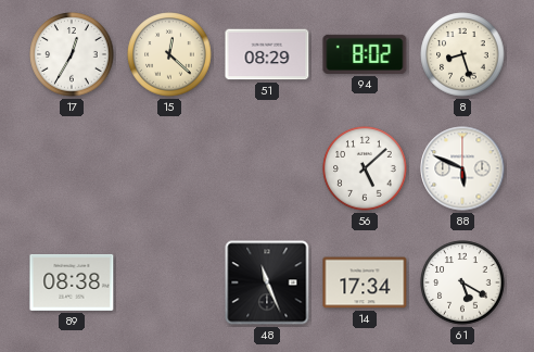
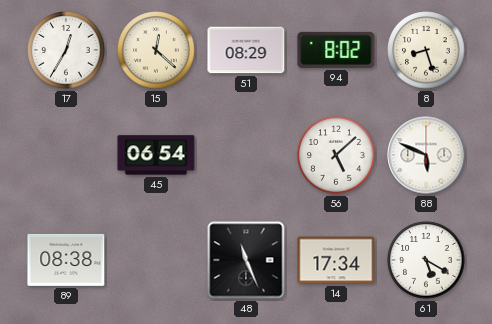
45: none -> 06:54 (156, 155)
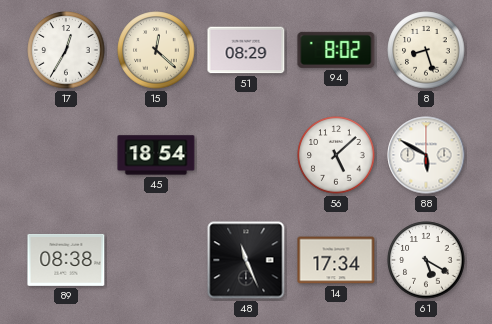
45: 06:54 -> 18:54 (156, 155)
88: 5:49 -> 5:50 (426, 155)
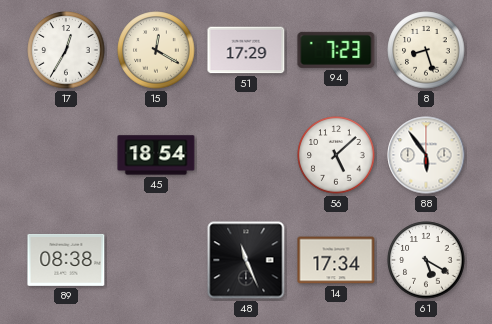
15: 12:22 -> 12:20 (156, 50)
51: 08:29 -> 17:29 (246, 50)
94: 8:02 -> 7:23 (336, 50)
88: 5:50 -> 5:54 (426, 155)
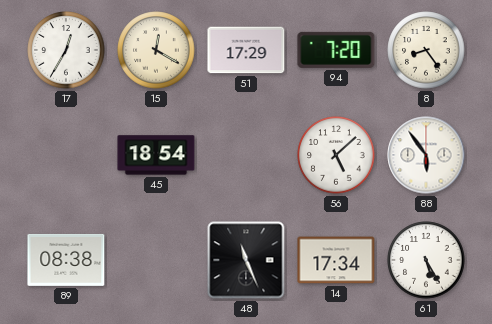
94: 7:23 -> 7:20 (336, 50)
8: 8:27 -> 8:24 (426, 50)
61: 5:20 -> 5:25 (426, 260)
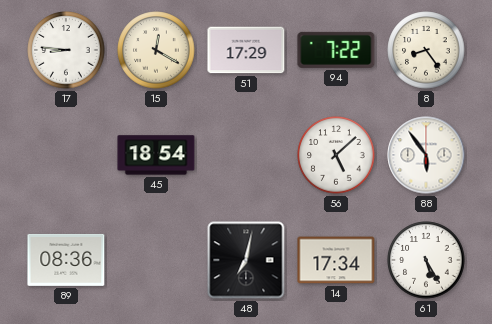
17: 12:35 -> 8:46 (66, 50)
94: 7:20 -> 7:22 (336, 50)
89: 08:38 -> 08:36 (66, 260)
48: 11:26 -> 7:02 (246, 260)
